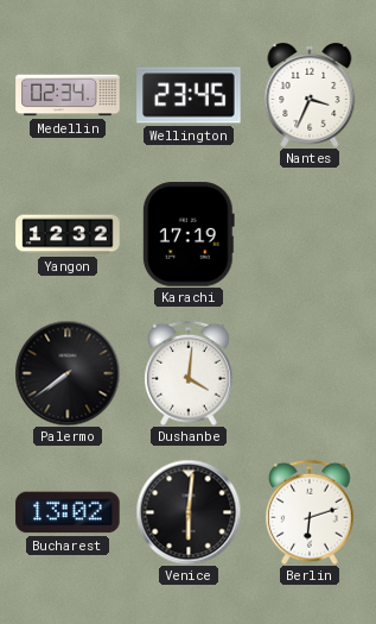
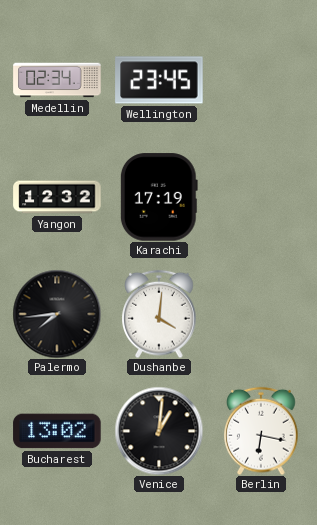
Nantes: 3:34 -> none (310, 96)
Palermo: 7:39 -> 7:44 (57, 314)
Venice: 6:01 -> 1:01 (159, 431)
Berlin: 6:12 -> 6:17 (261, 431)
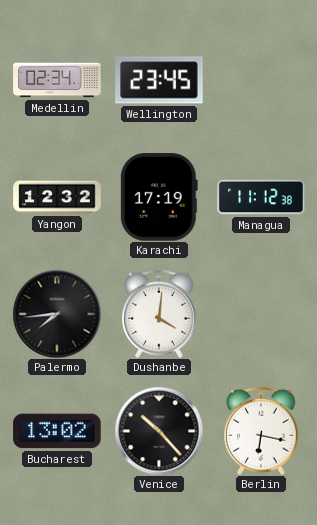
Managua: none -> 11:12 (261, 197)
Venice: 1:01 -> 10:23 (159, 431)
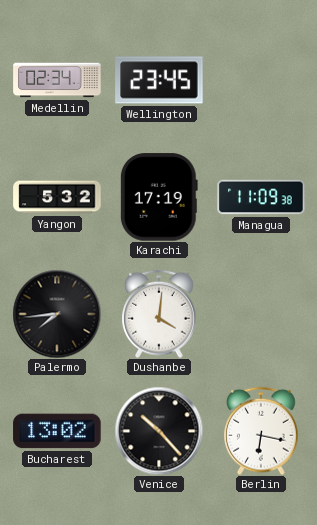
Yangon: 12:32 -> 5:32 (57, 197)
Managua: 11:12 -> 11:09 (261, 197)
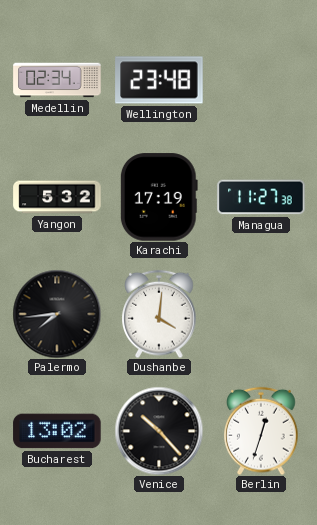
Wellington: 23:45 -> 23:48 (159, 80)
Managua: 11:09 -> 11:27 (261, 197)
Berlin: 6:17 -> 12:33 (261, 431)
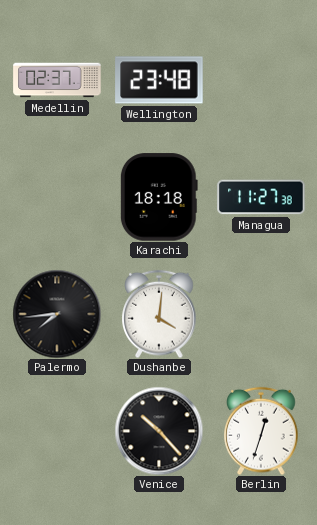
Medellin: 02:34 -> 02:37 (57, 80)
Yangon: 5:32 -> none (57, 197)
Karachi: 17:19 -> 18:18 (159, 197)
Bucharest: 13:02 -> none (57, 431)
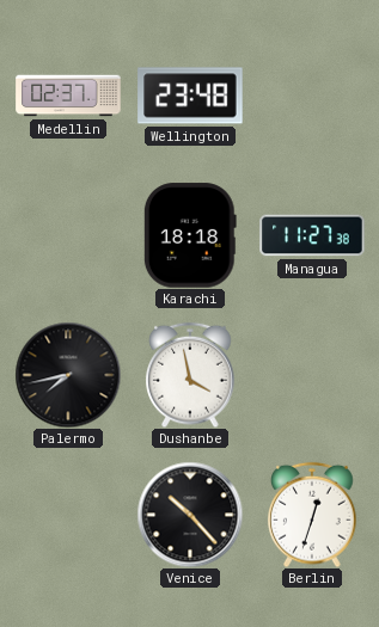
Palermo: 7:44 -> 7:43 (68, 375)
Dushanbe: 4:01 -> 3:58 (190, 375)
